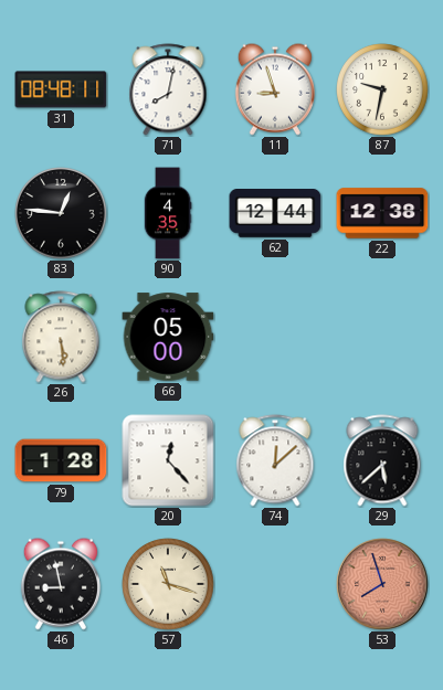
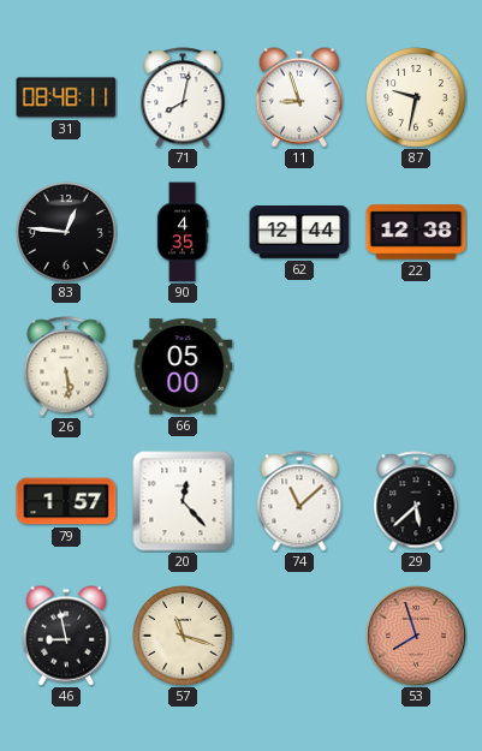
79: 1:28 -> 1:57 (66, 501)
74: 12:08 -> 11:08 (299, 501)
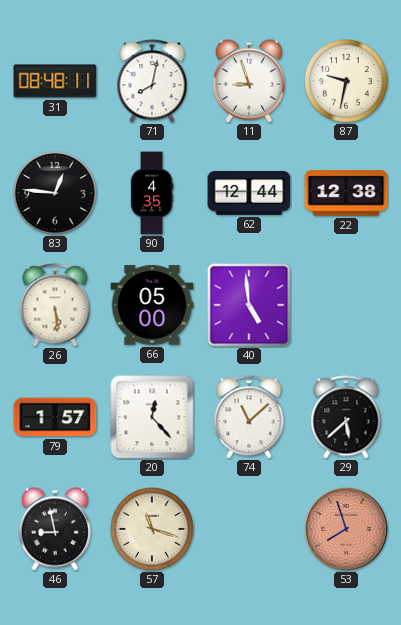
40: none -> 4:59 (249, 305)
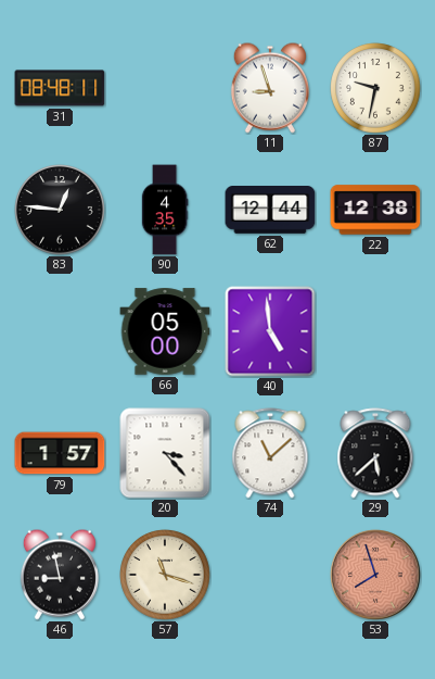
71: 8:02 -> none (152, 81)
26: 5:29 -> none (55, 305)
20: 12:23 -> 3:23 (165, 453)
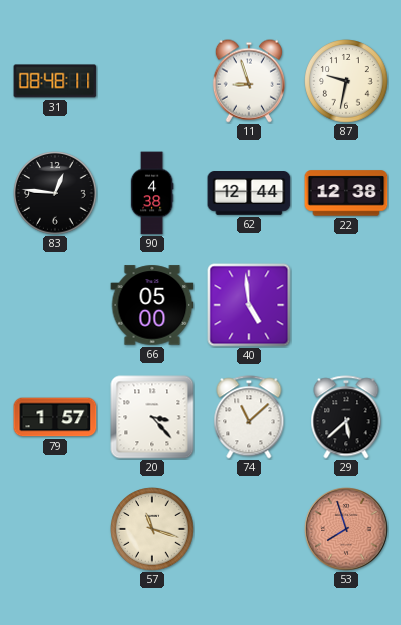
90: 4:35 -> 4:38 (152, 193)
46: 8:58 -> none (60, 575)
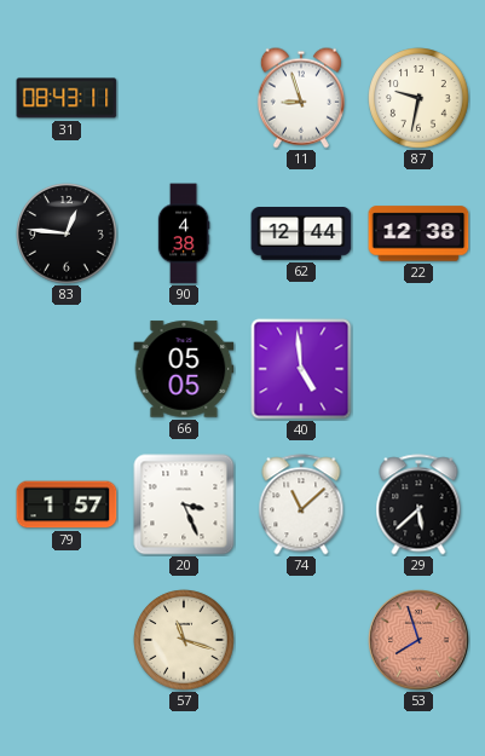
31: 08:48 -> 08:43 (67, 98)
66: 05:00 -> 05:05 (184, 369)
20: 3:23 -> 3:26 (184, 504)
